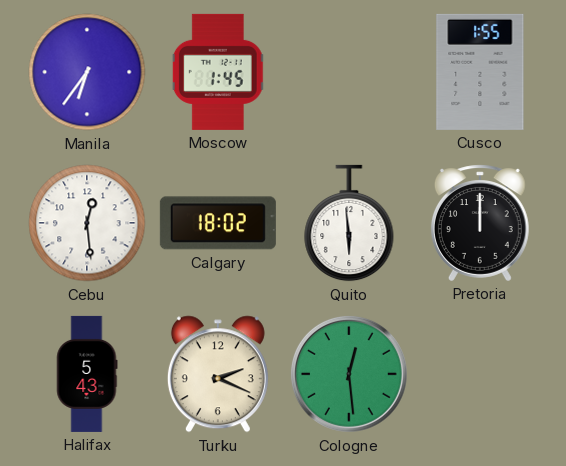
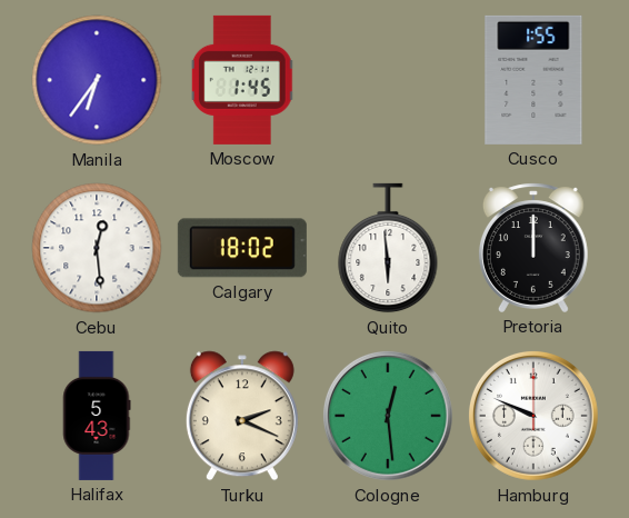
Hamburg: none -> 9:49 (533, 416)
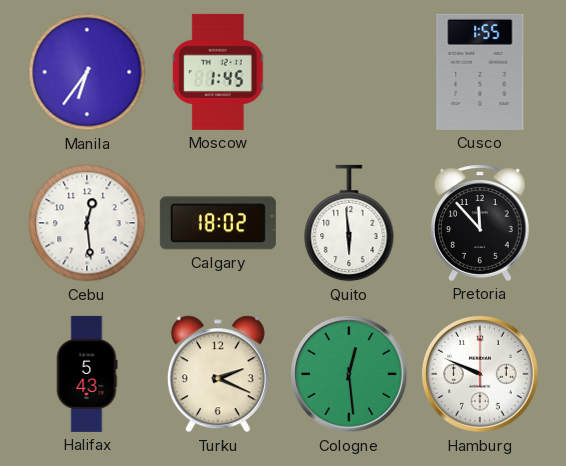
Pretoria: 12:00 -> 11:53 (480, 223)
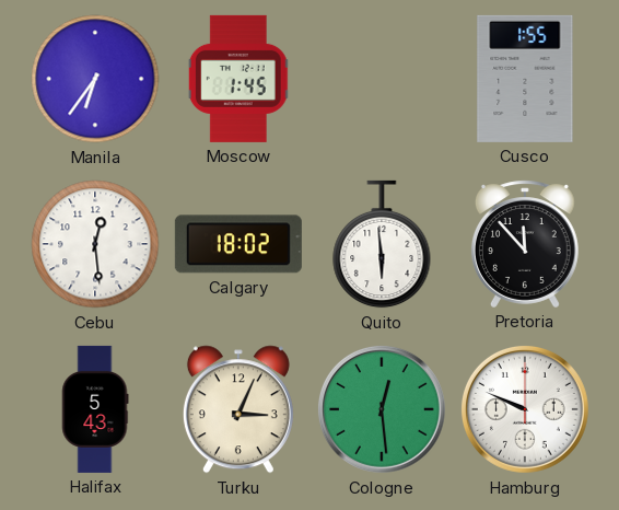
Turku: 2:19 -> 3:04 (238, 409)
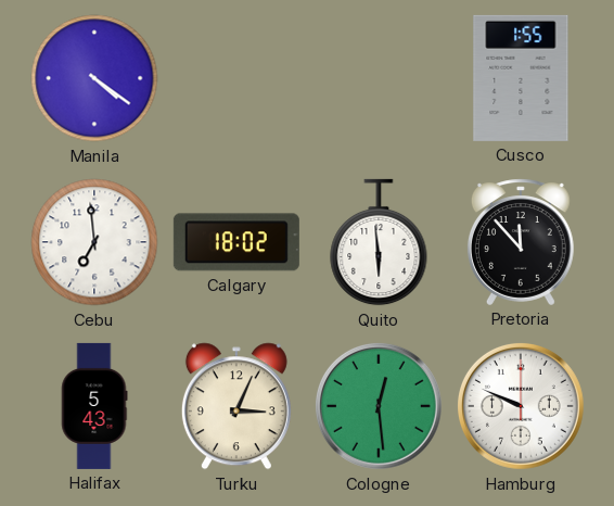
Manila: 6:36 -> 4:21 (94, 78)
Moscow: 1:45 -> none (238, 79)
Cebu: 12:29 -> 6:59 (94, 242)
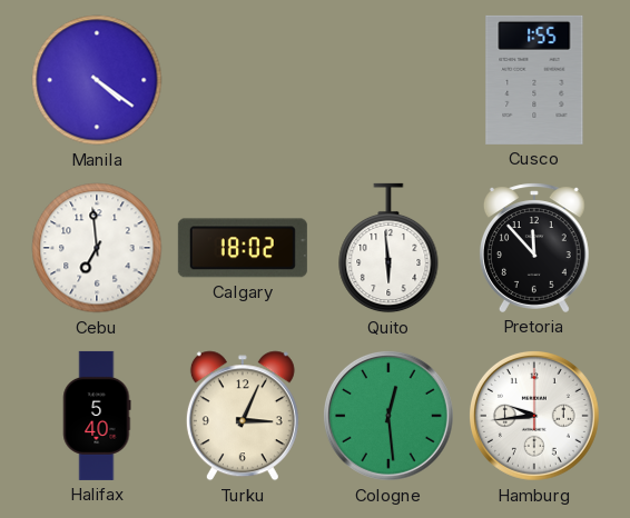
Halifax: 5:43 -> 5:40 (97, 416)
Hamburg: 9:49 -> 9:44 (534, 416)
